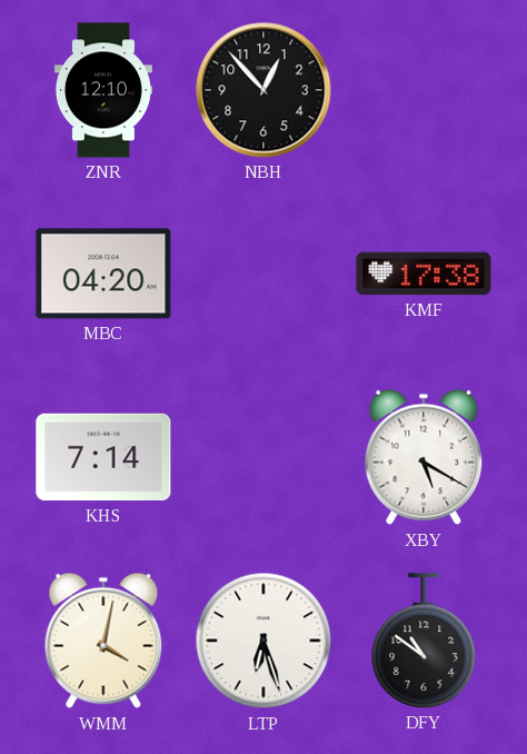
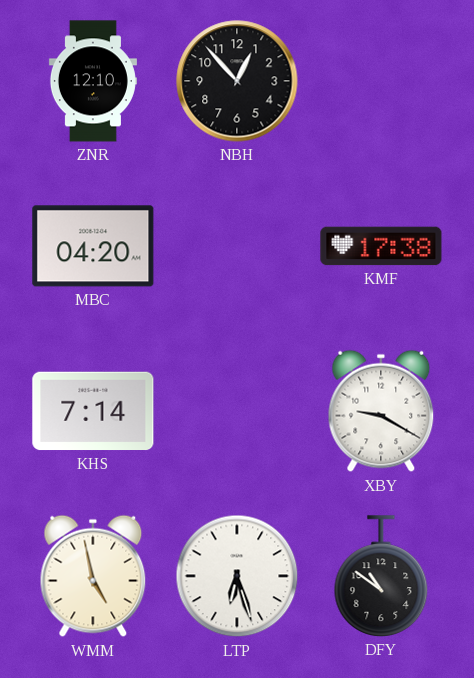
XBY: 5:20 -> 9:20 (381, 411)
WMM: 4:02 -> 4:58 (93, 576)
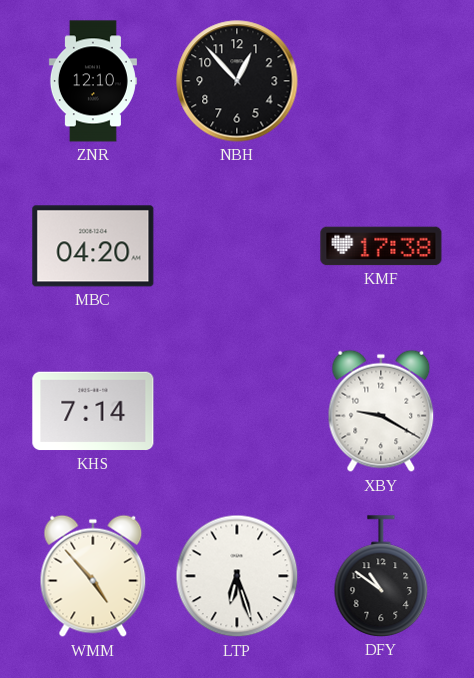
WMM: 4:58 -> 4:53 (93, 576)
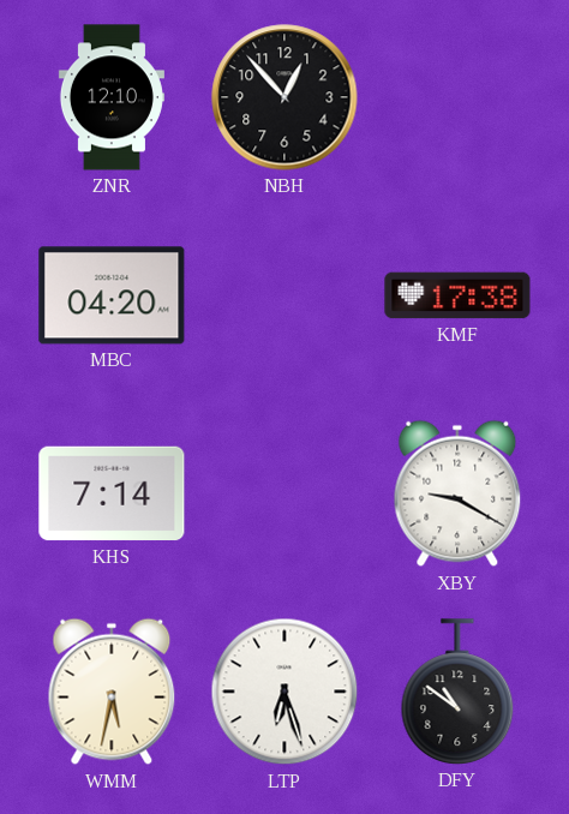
WMM: 4:53 -> 5:32 (112, 692)
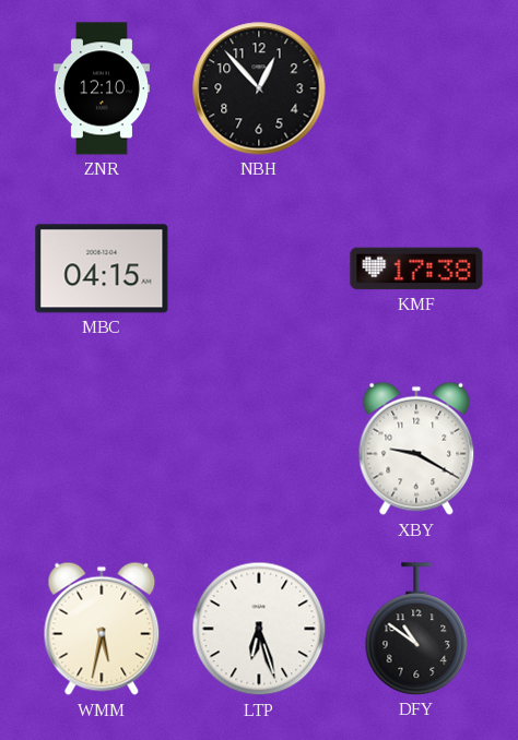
MBC: 04:20 -> 04:15 (102, 268)
KHS: 7:14 -> none (112, 493)
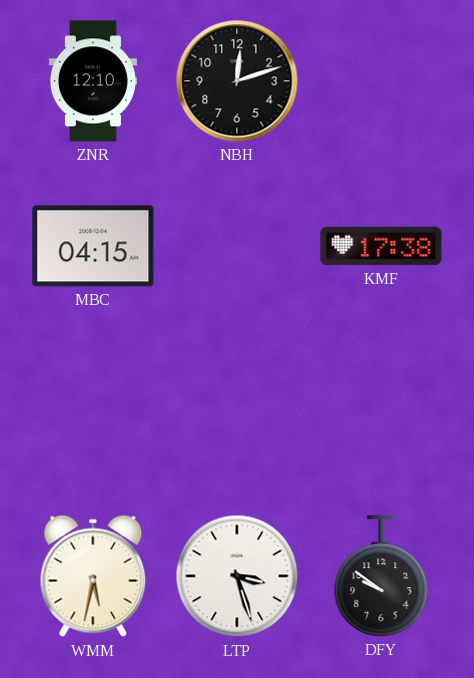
NBH: 12:53 -> 12:12 (237, 81)
XBY: 9:20 -> none (416, 449)
LTP: 6:27 -> 3:27 (237, 576)
DFY: 10:51 -> 9:51 (381, 576)
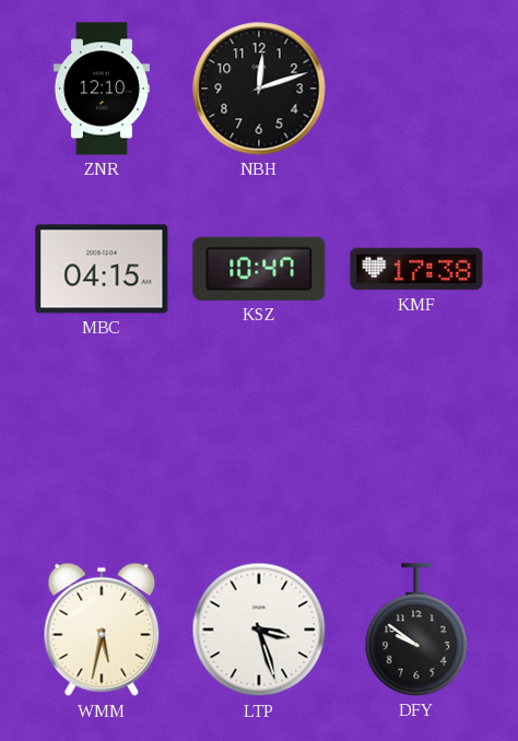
KSZ: none -> 10:47 (259, 269)
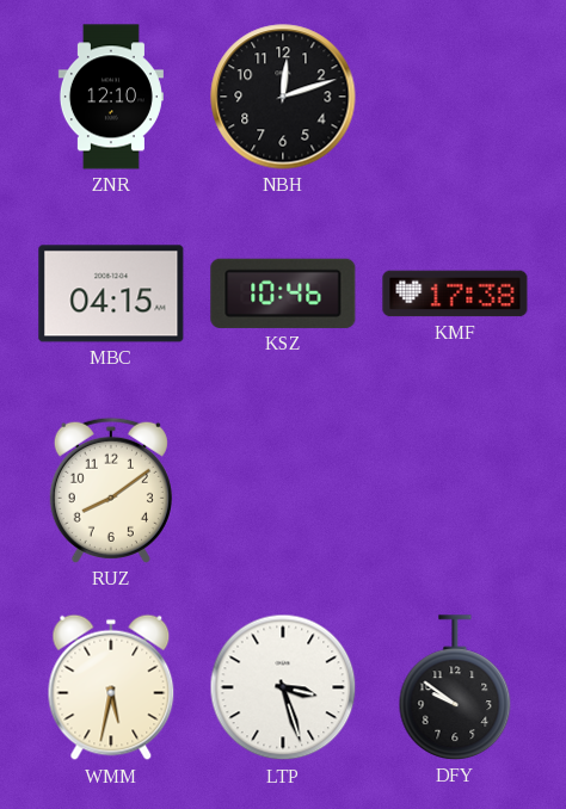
KSZ: 10:47 -> 10:46 (283, 294)
RUZ: none -> 8:09 (111, 490)
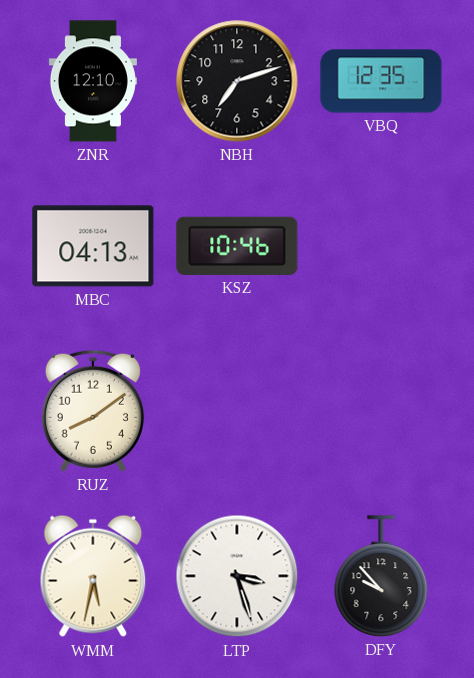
NBH: 12:12 -> 7:12 (237, 81)
VBQ: none -> 12:35 (381, 81)
MBC: 04:15 -> 04:13 (93, 246)
KMF: 17:38 -> none (455, 294)
DFY: 9:51 -> 9:53 (381, 576)
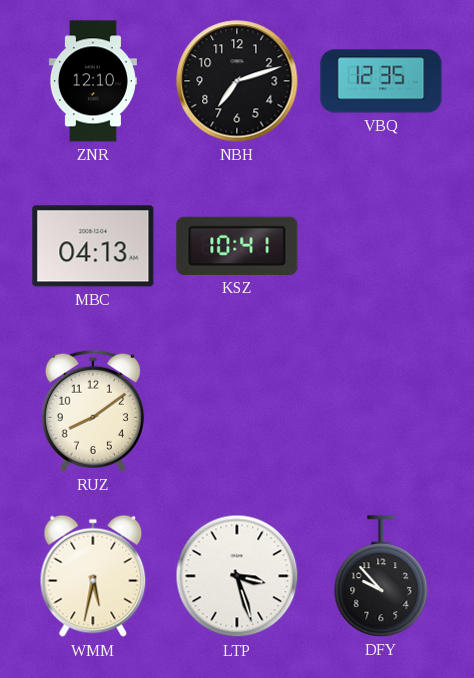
KSZ: 10:46 -> 10:41 (237, 246)
